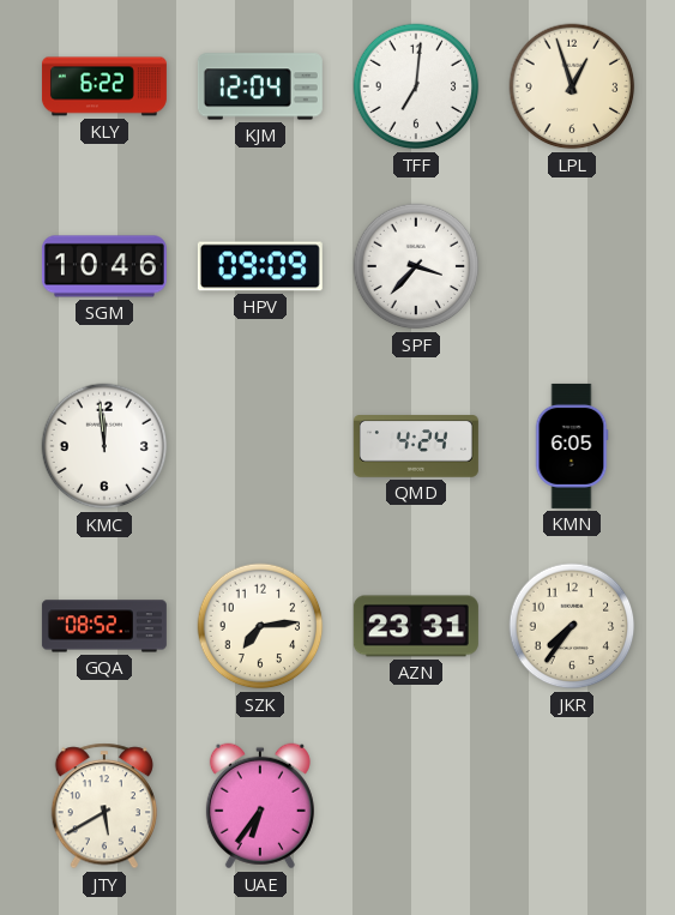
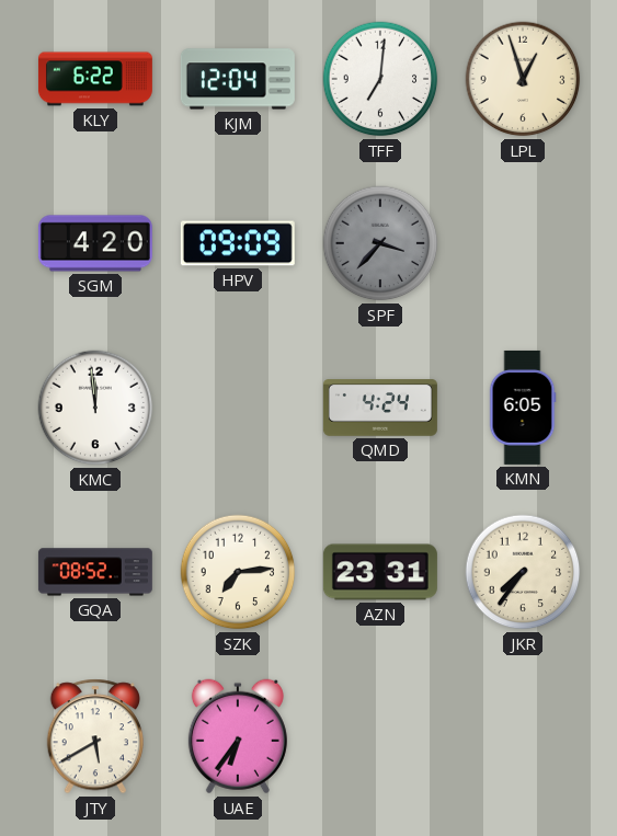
SGM: 10:46 -> 4:20 (95, 243)
SPF dial: white -> grey (380, 243)
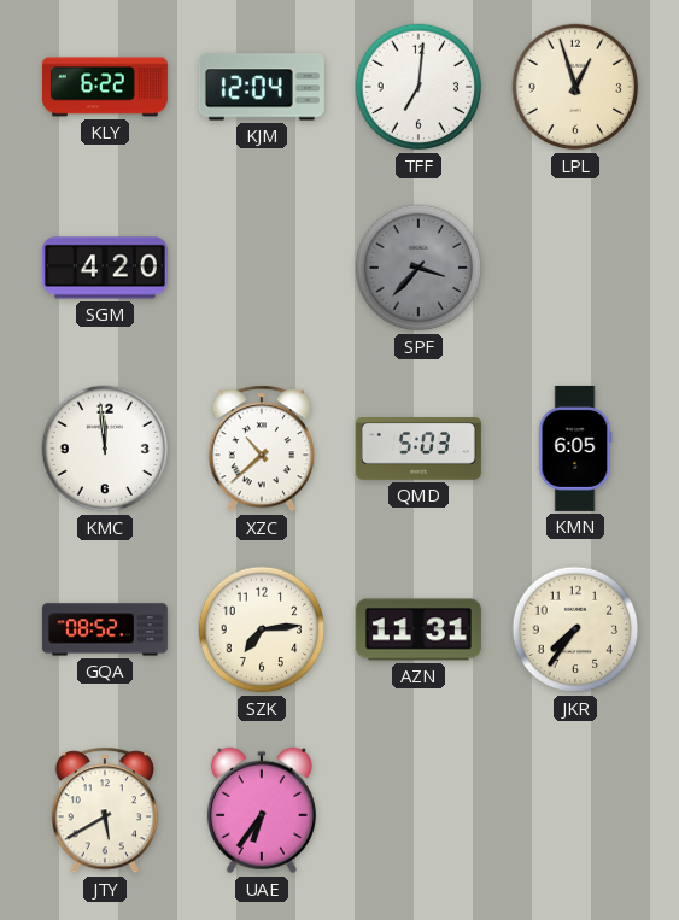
HPV: 09:09 -> none (238, 243)
XZC: none -> 10:38 (261, 449)
QMD: 4:24 -> 5:03 (418, 449)
AZN: 23:31 -> 11:31 (418, 629)
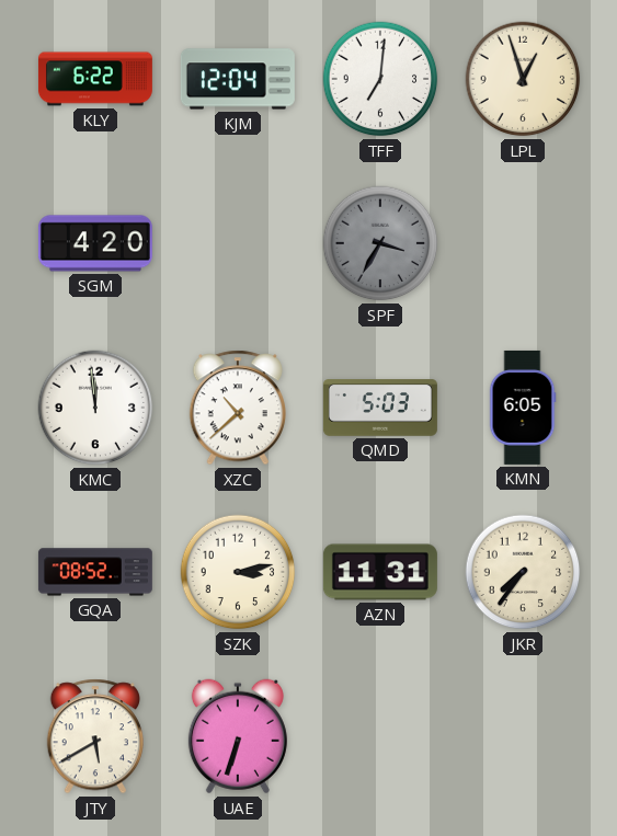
SPF: 3:37 -> 3:35 (380, 243)
SZK: 7:14 -> 3:13 (238, 572)
UAE: 6:36 -> 6:33 (238, 736)
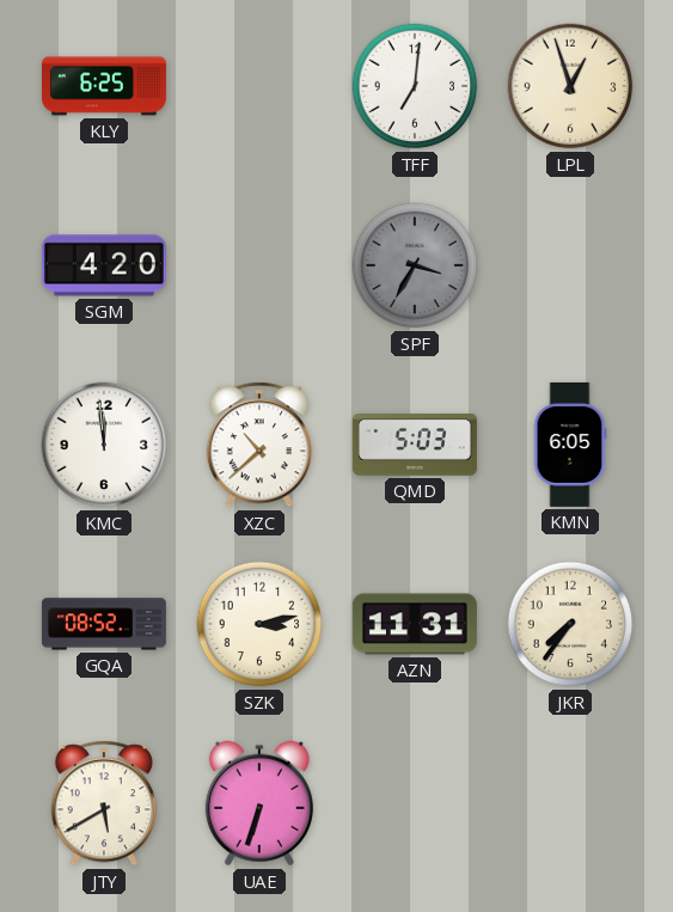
KLY: 6:22 -> 6:25 (104, 86)
KJM: 12:04 -> none (238, 79)
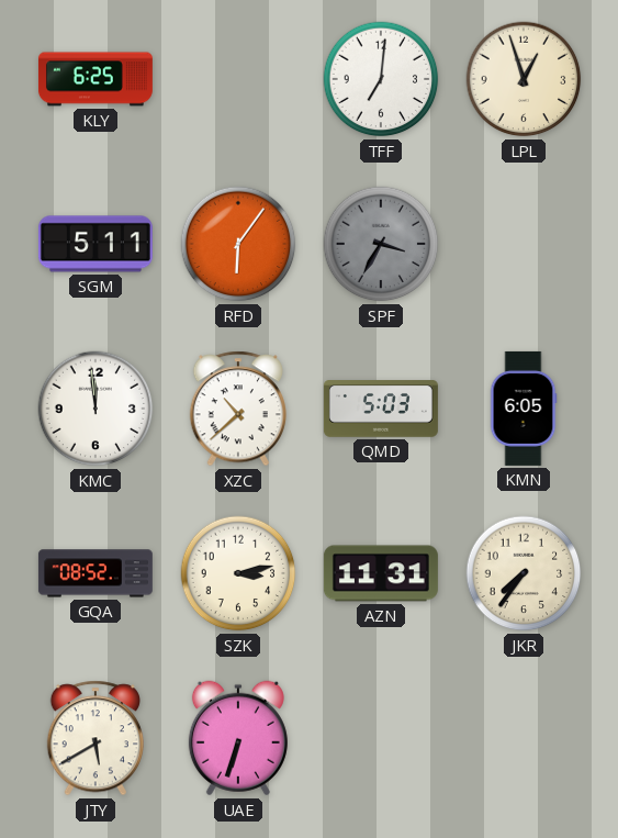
SGM: 4:20 -> 5:11 (95, 244)
RFD: none -> 6:06 (238, 244)
